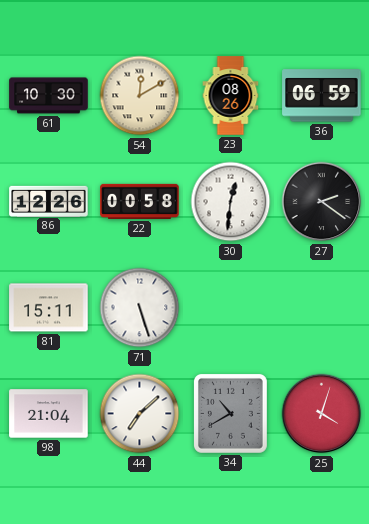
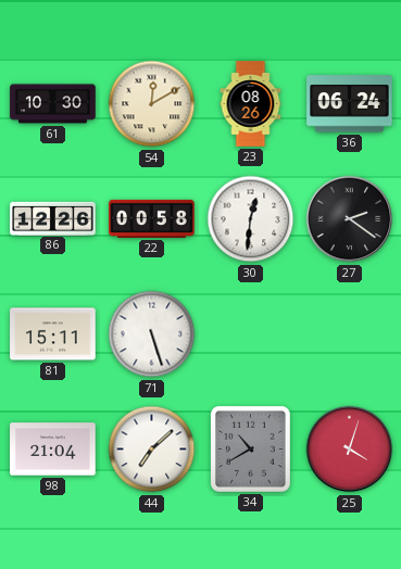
36: 06:59 -> 06:24 (350, 104)
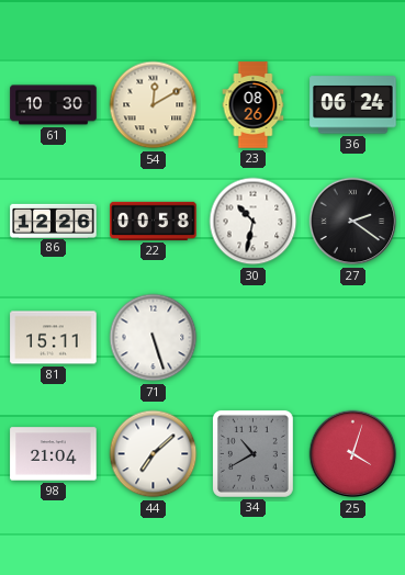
30: 12:31 -> 10:32 (254, 222)
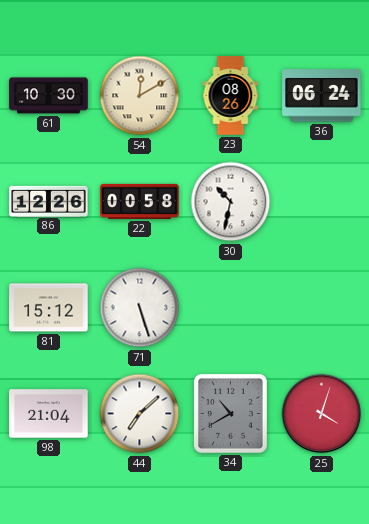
27: 2:21 -> none (353, 222)
81: 15:11 -> 15:12 (49, 308)
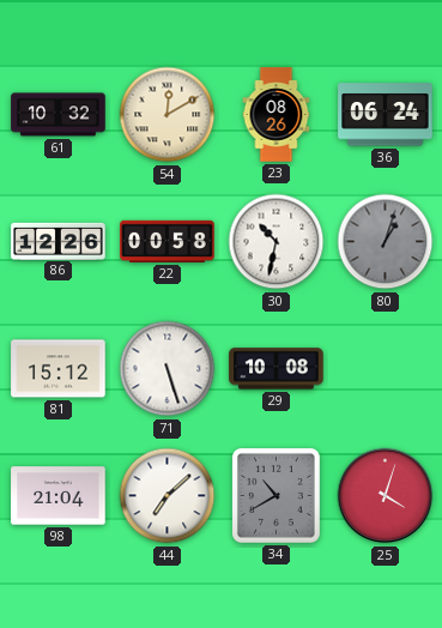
61: 10:30 -> 10:32 (59, 115)
80: none -> 1:03 (386, 242)
29: none -> 10:08 (277, 369)
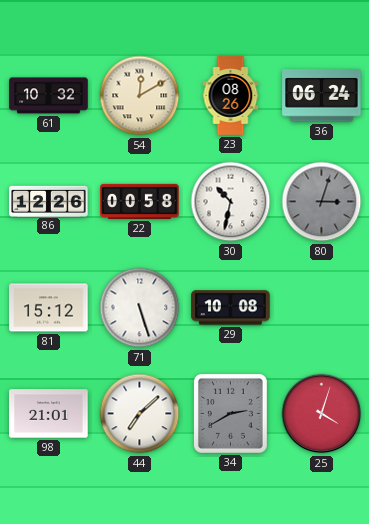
80: 1:03 -> 3:03 (322, 202)
98: 21:04 -> 21:01 (49, 414)
34: 10:40 -> 2:40 (230, 413)
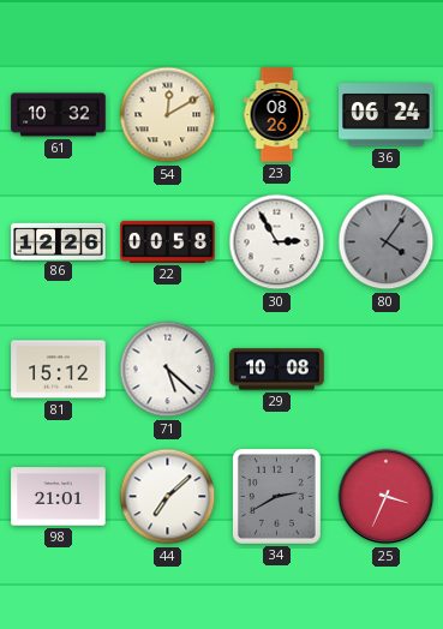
30: 10:32 -> 2:55 (277, 242)
80: 3:03 -> 4:06 (387, 242)
71: 5:27 -> 5:22 (168, 370)
25: 4:03 -> 3:34 (387, 497)
